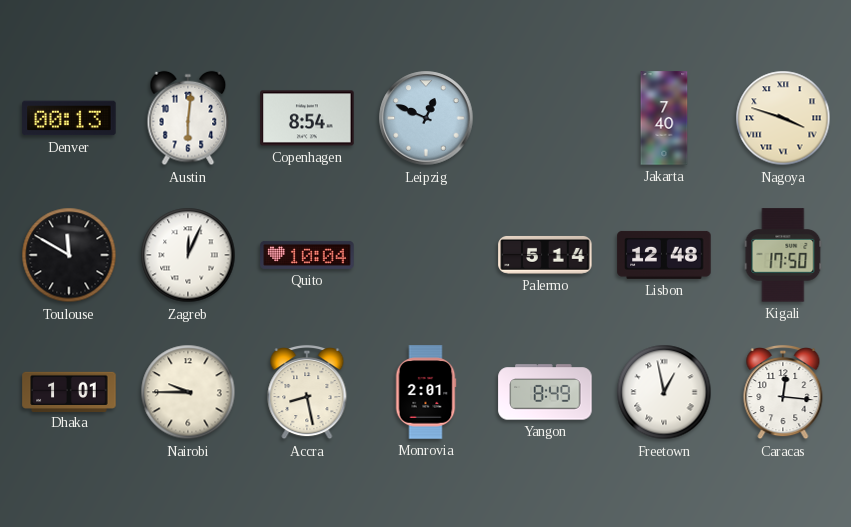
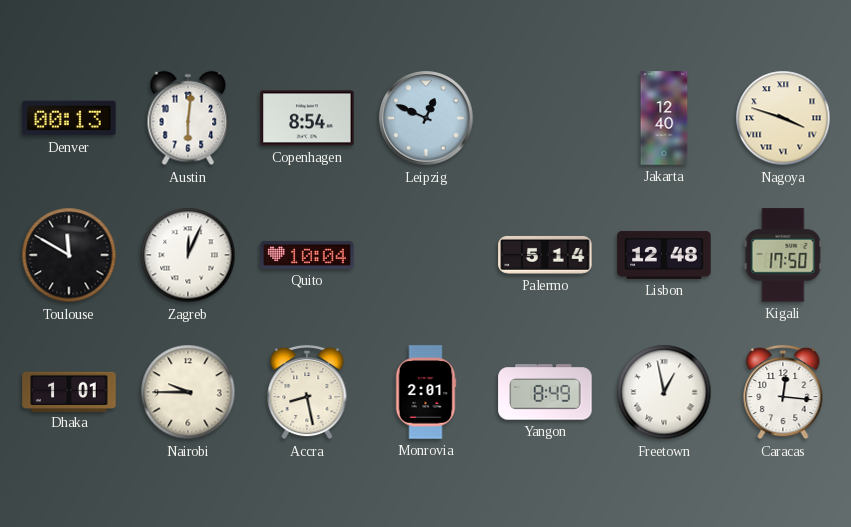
Jakarta: 7:40 -> 12:40 (664, 118)
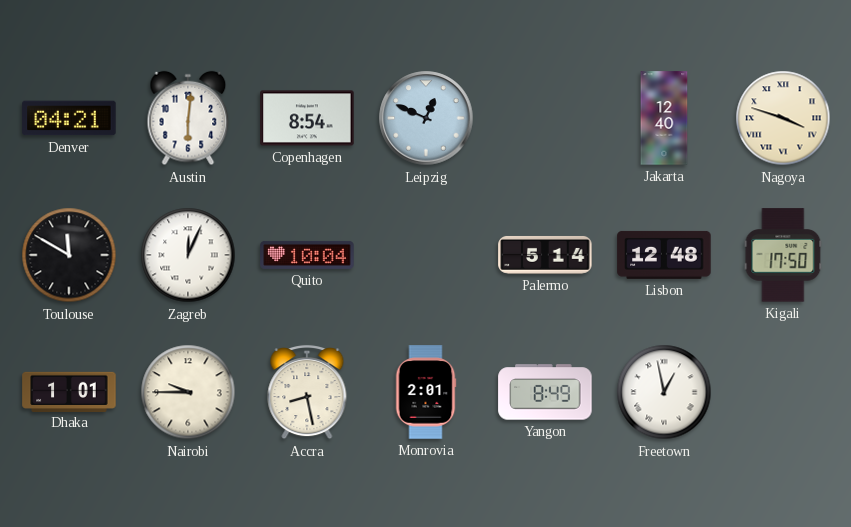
Denver: 00:13 -> 04:21 (69, 118)
Caracas: 12:16 -> none (783, 392)
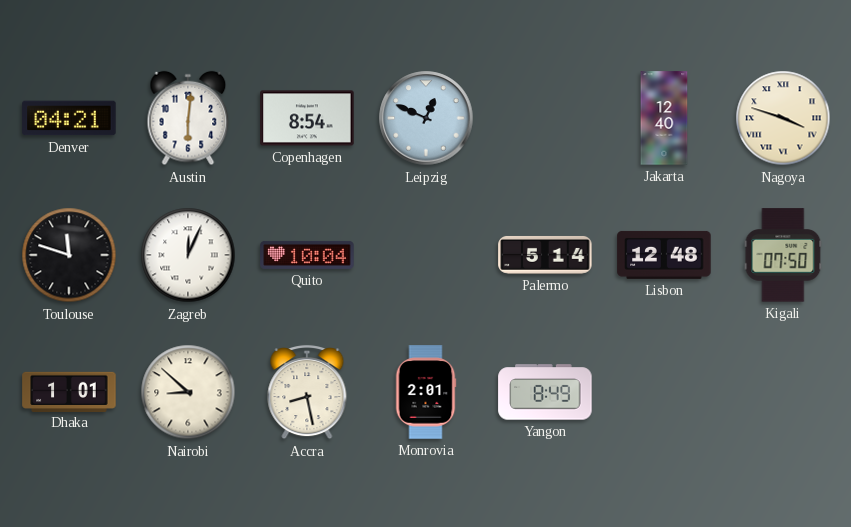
Toulouse: 11:50 -> 11:48 (69, 255)
Kigali: 17:50 -> 07:50 (783, 255)
Nairobi: 9:45 -> 8:52 (188, 392)
Freetown: 12:58 -> none (664, 392)
